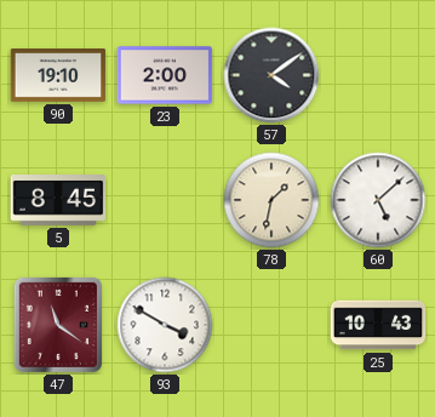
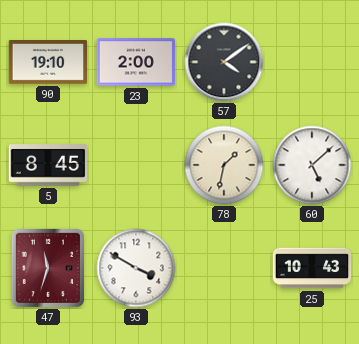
47: 11:21 -> 11:33 (48, 268)
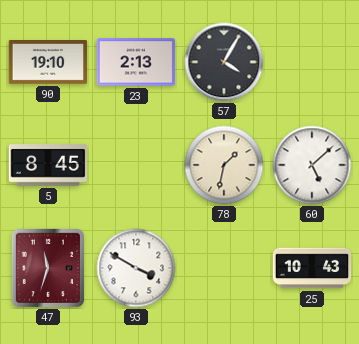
23: 2:00 -> 2:13 (136, 62)
57: 4:09 -> 4:05 (224, 62)
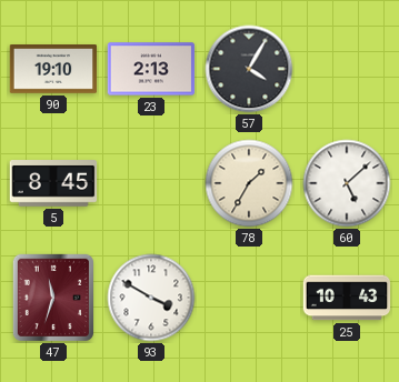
78: 1:32 -> 1:35 (249, 183)
